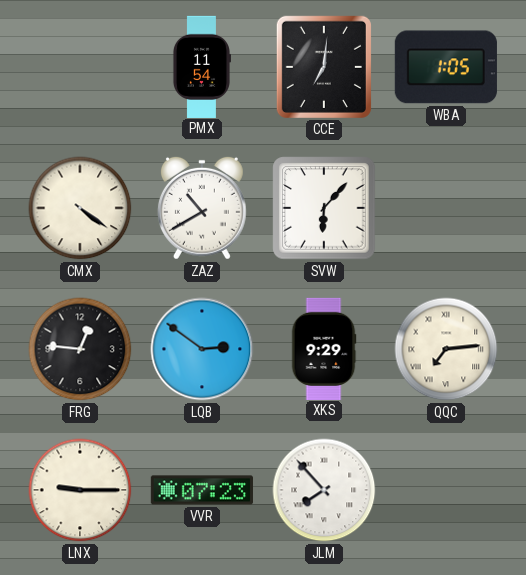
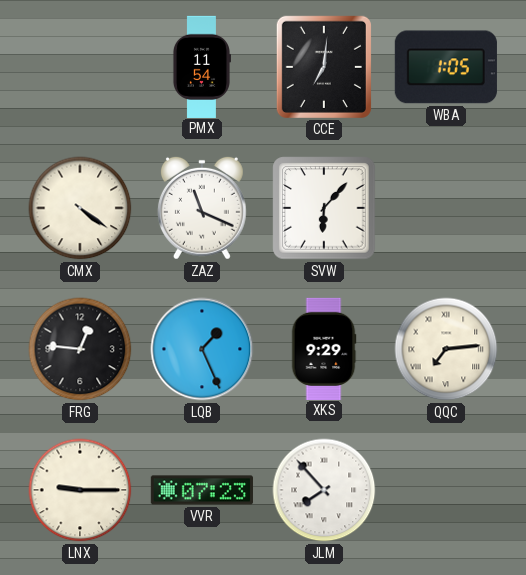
ZAZ: 10:40 -> 11:19 (202, 208)
LQB: 2:51 -> 1:26 (202, 349)
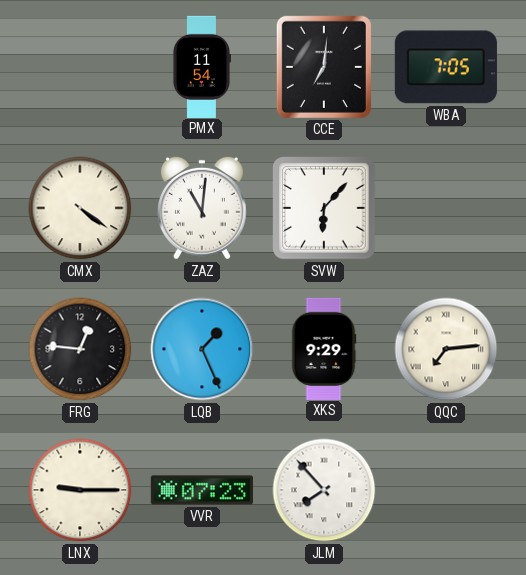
WBA: 1:05 -> 7:05 (446, 67)
ZAZ: 11:19 -> 11:01 (202, 208)
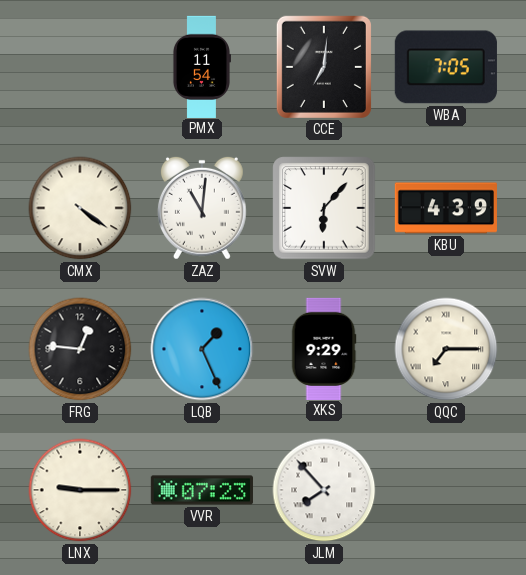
KBU: none -> 4:39 (446, 208)
QQC: 7:14 -> 7:15 (446, 349)
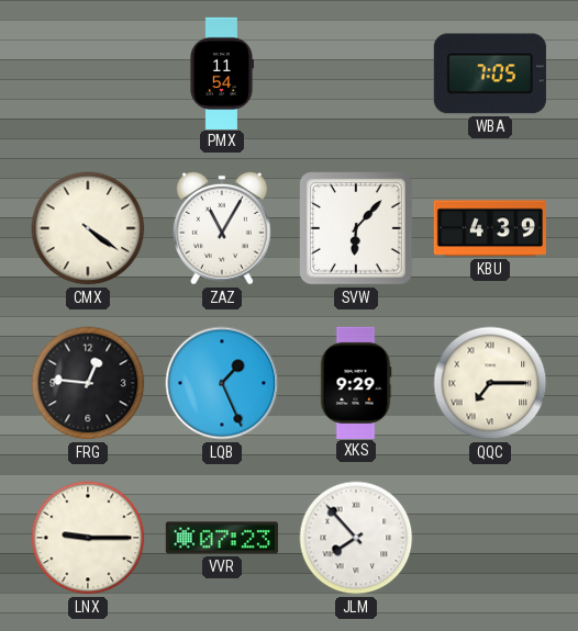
CCE: 7:01 -> none (324, 67)
ZAZ: 11:01 -> 11:05 (222, 228)
